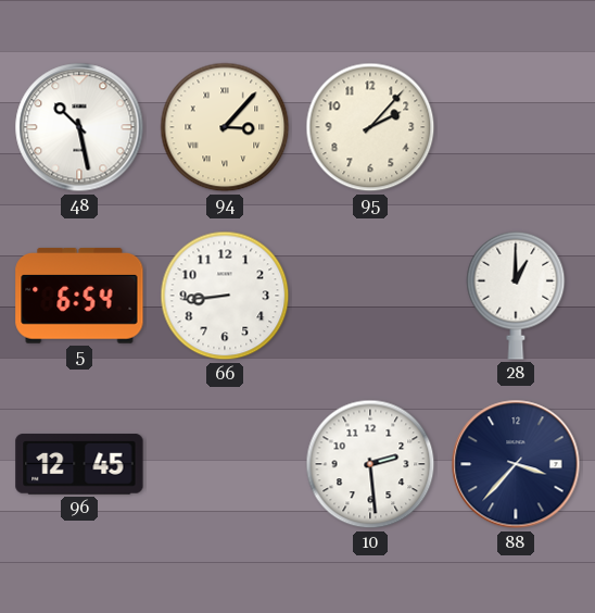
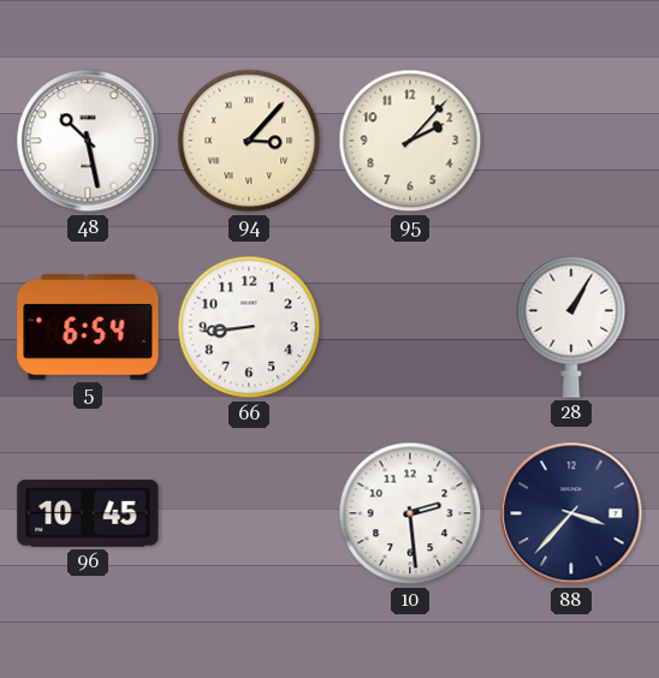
28: 1:00 -> 1:05 (571, 327)
96: 12:45 -> 10:45 (88, 513)
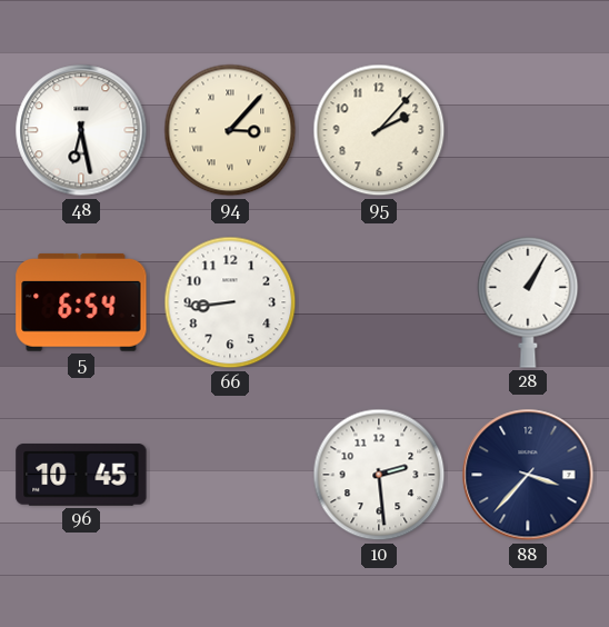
48: 10:28 -> 6:28 (81, 130)
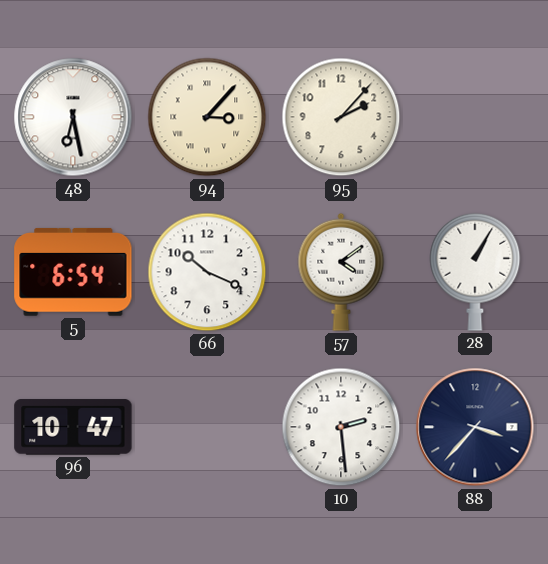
66: 8:44 -> 10:19 (207, 272)
57: none -> 4:09 (341, 272)
96: 10:45 -> 10:47 (73, 427)
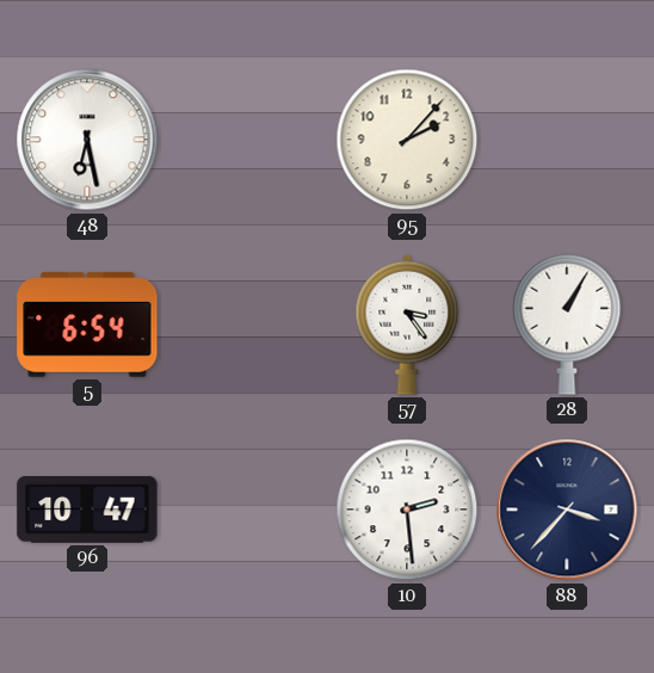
94: 3:07 -> none (207, 117)
66: 10:19 -> none (207, 272)
57: 4:09 -> 3:24 (407, 325)
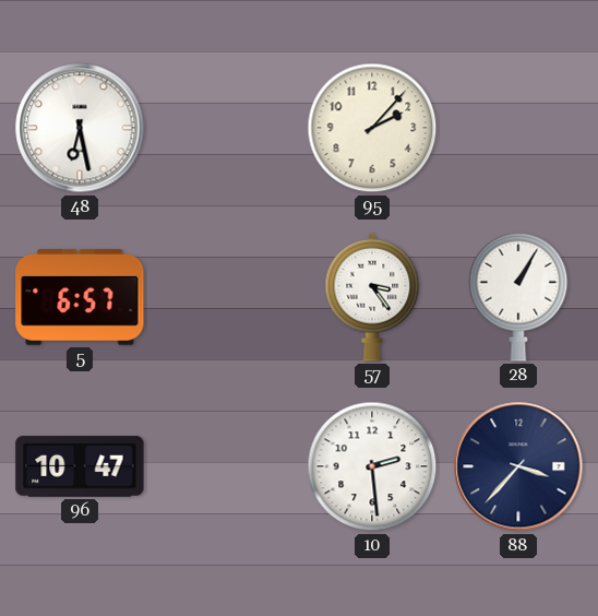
5: 6:54 -> 6:57 (80, 297)
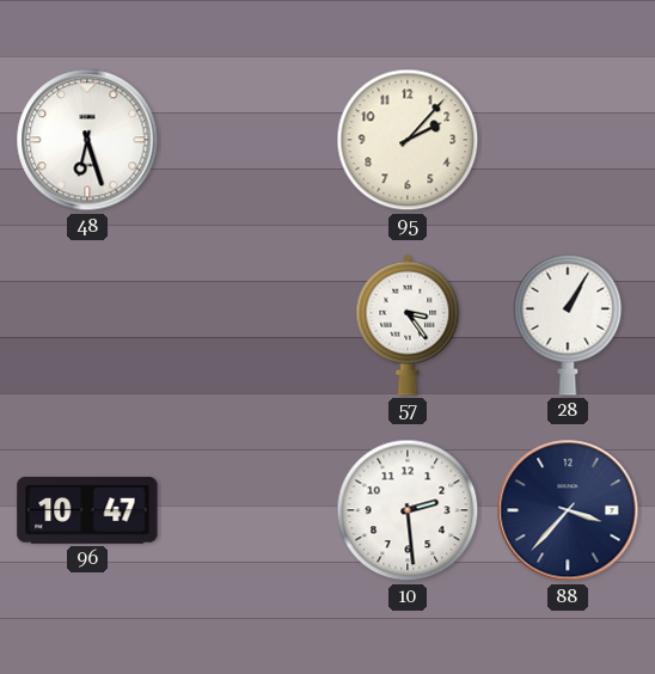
48: 6:28 -> 6:27 (87, 140)
5: 6:57 -> none (80, 297)
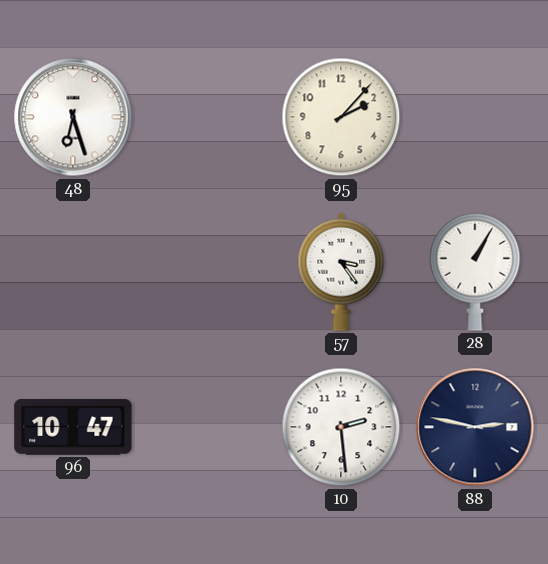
88: 3:37 -> 2:47 (475, 427)
